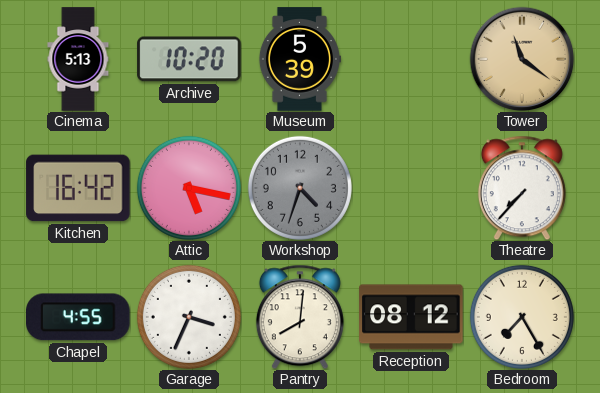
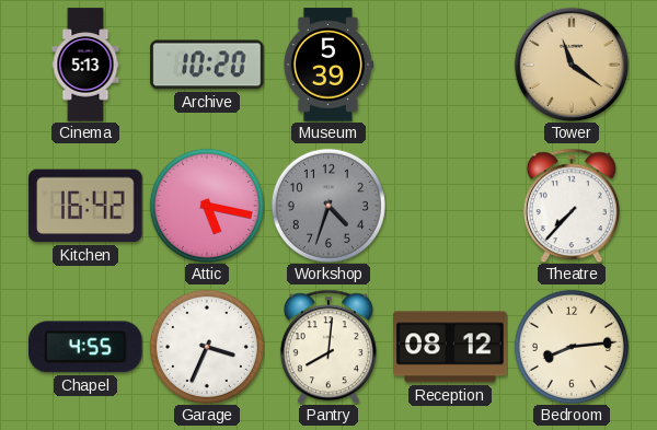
Bedroom: 7:25 -> 8:14 (572, 347)
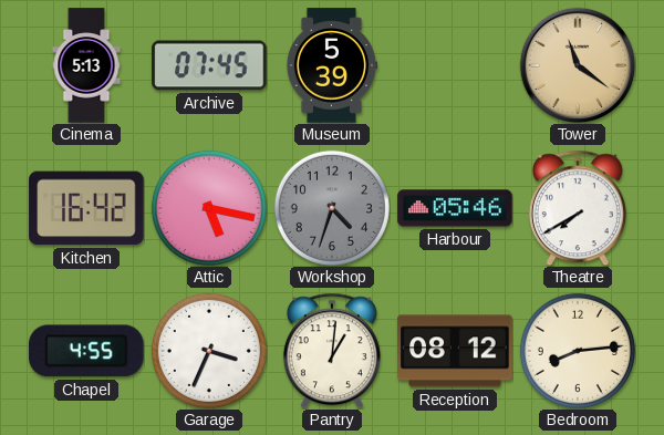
Archive: 10:20 -> 07:45 (209, 65)
Harbour: none -> 05:46 (455, 208)
Theatre: 7:37 -> 7:40 (578, 208)
Pantry: 8:01 -> 1:01 (332, 351)
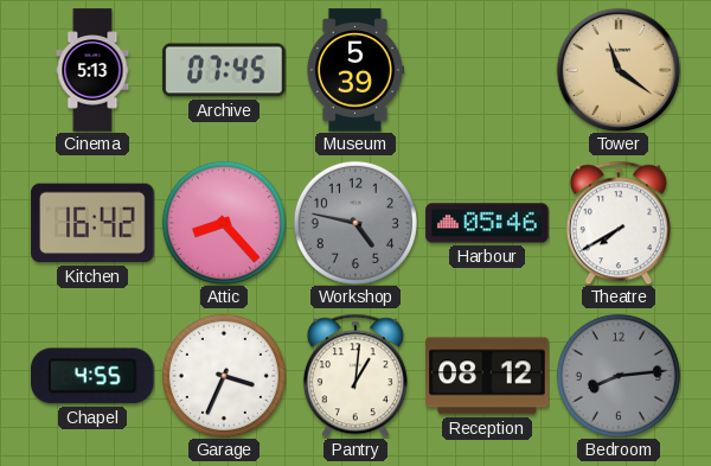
Attic: 5:17 -> 8:23 (224, 223)
Workshop: 4:33 -> 4:47 (355, 223)
Bedroom dial: cream -> grey (619, 376)
